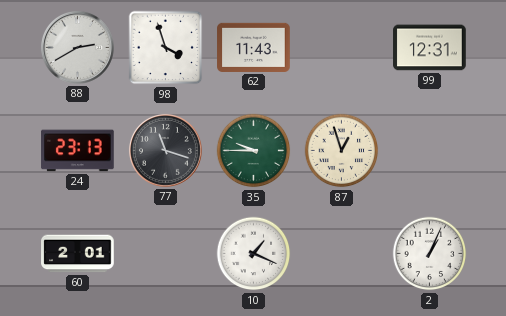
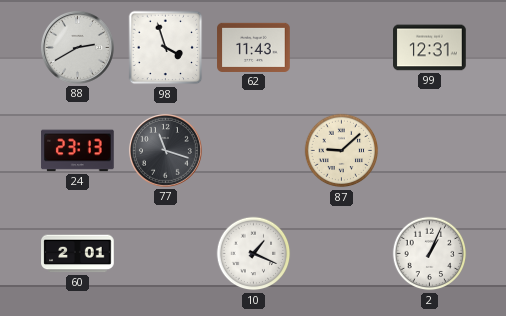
35: 9:45 -> none (254, 151)
87: 12:57 -> 9:08 (342, 151)
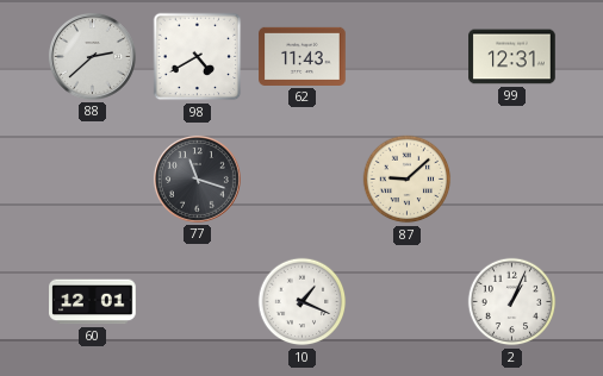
88: 2:40 -> 2:38 (92, 56)
98: 3:57 -> 4:40 (198, 57)
24: 23:13 -> none (78, 151)
60: 2:01 -> 12:01 (93, 302)
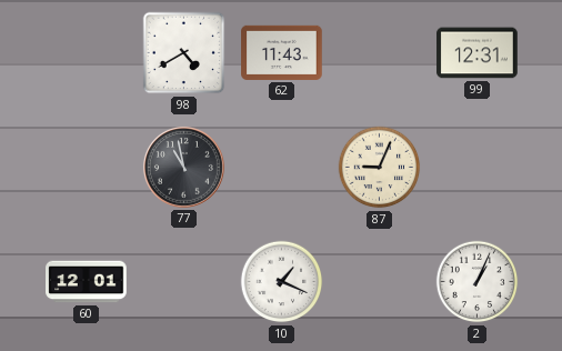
88: 2:38 -> none (92, 56)
77: 11:18 -> 10:58 (183, 167)
87: 9:08 -> 9:04 (380, 168)
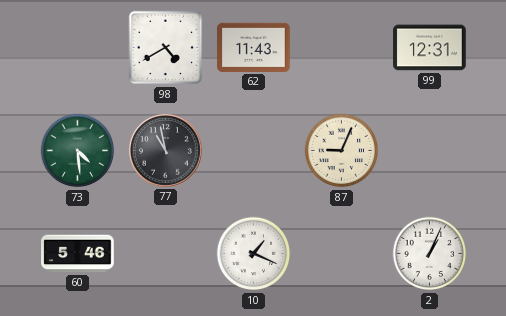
73: none -> 4:29 (78, 151)
60: 12:01 -> 5:46 (78, 254)
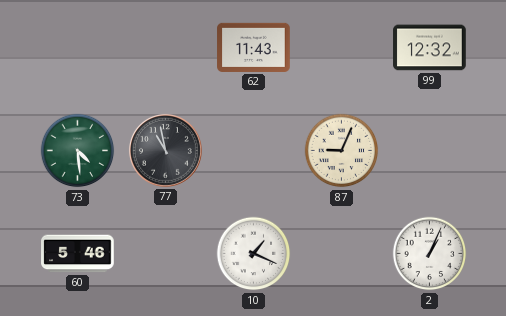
98: 4:40 -> none (166, 48)
99: 12:31 -> 12:32 (430, 48)
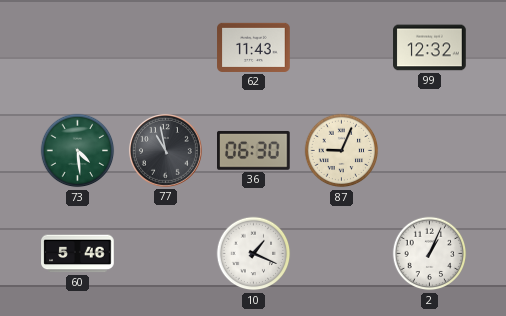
36: none -> 06:30 (254, 151)
